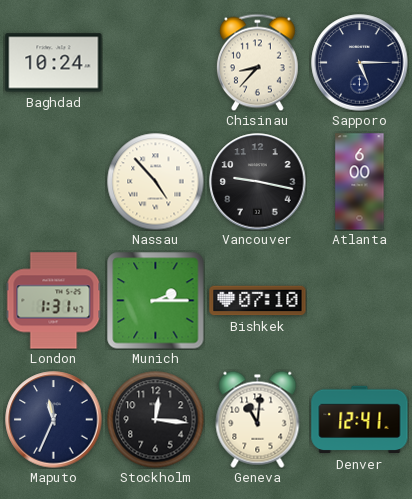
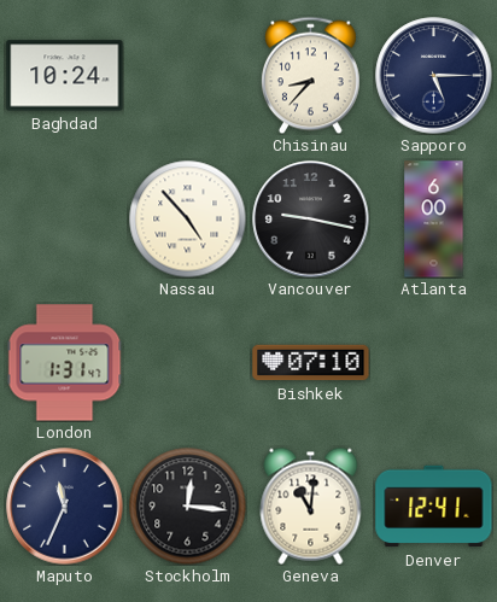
Munich: 2:15 -> none (156, 301)
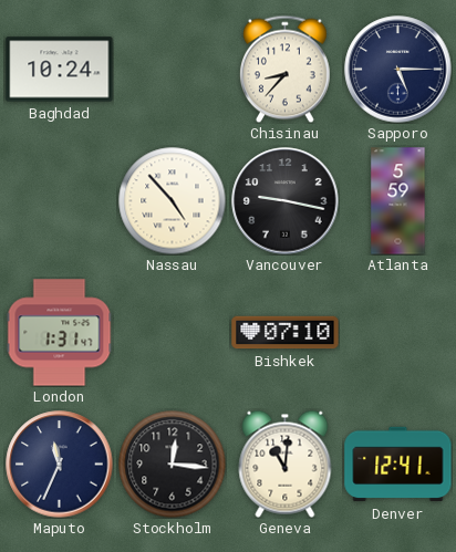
Atlanta: 6:00 -> 5:59 (398, 201)
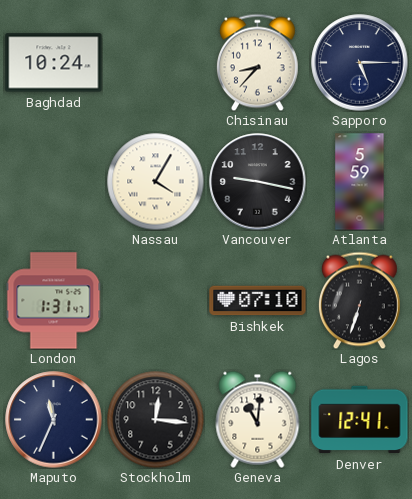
Nassau: 4:53 -> 4:05 (155, 181)
Lagos: none -> 6:33 (359, 300)
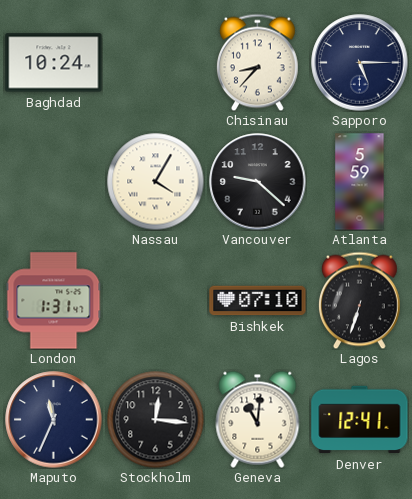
Vancouver: 9:17 -> 9:22 (258, 182)
